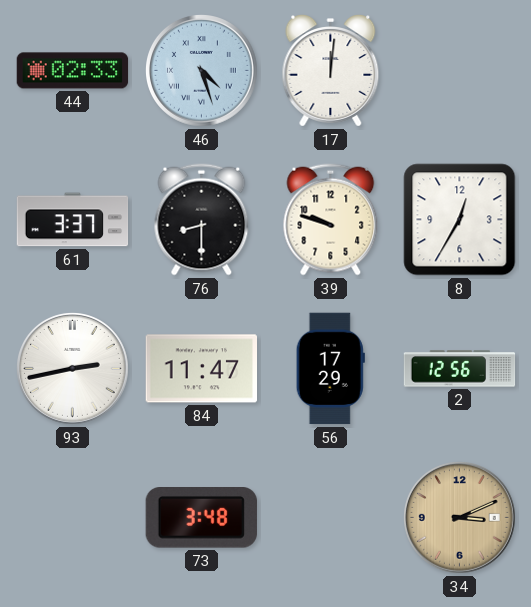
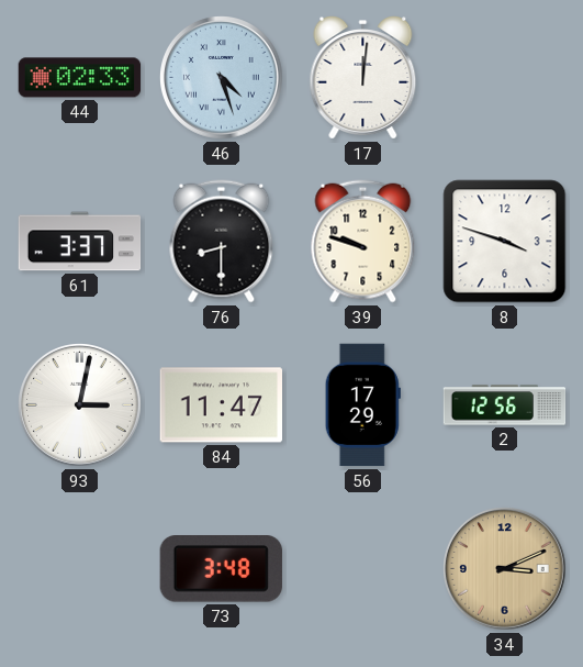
8: 12:35 -> 3:48 (505, 242)
93: 2:43 -> 3:02 (80, 405)
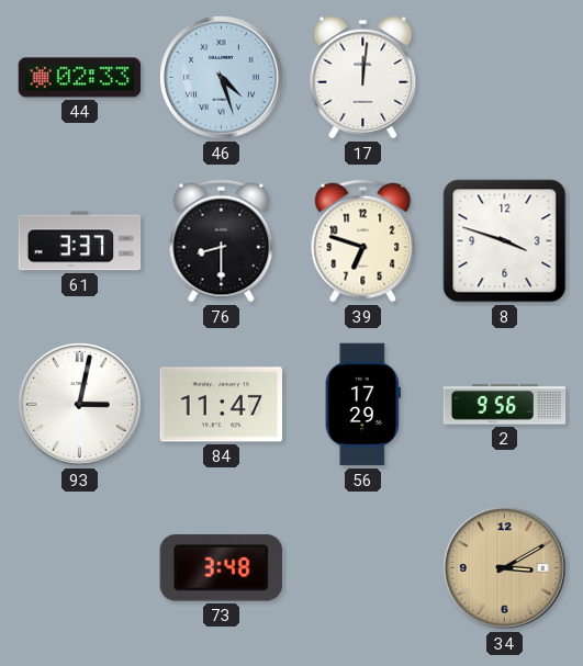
39: 9:48 -> 6:48 (363, 241)
2: 12:56 -> 9:56 (505, 405)
34: 3:11 -> 3:10 (505, 568)
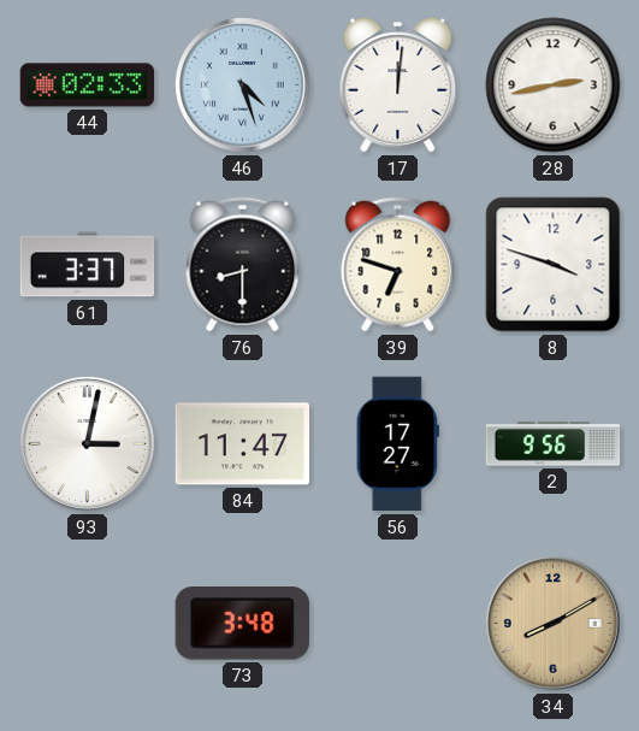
28: none -> 2:43 (554, 86)
56: 17:29 -> 17:27 (397, 444)
34: 3:10 -> 8:10 (554, 624)
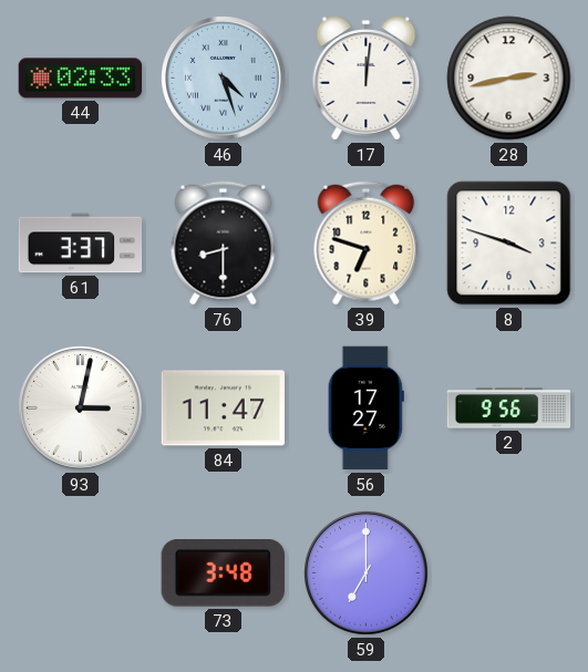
59: none -> 7:00 (367, 573)
34: 8:10 -> none (554, 624)
